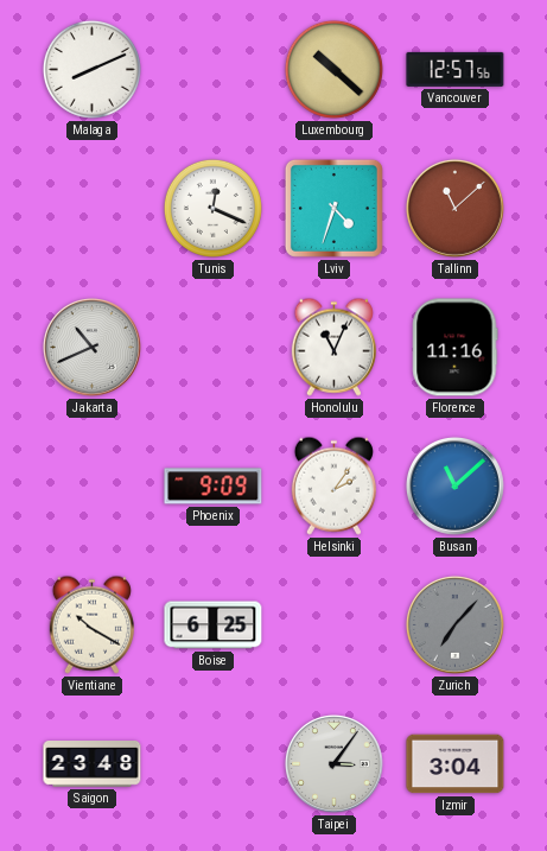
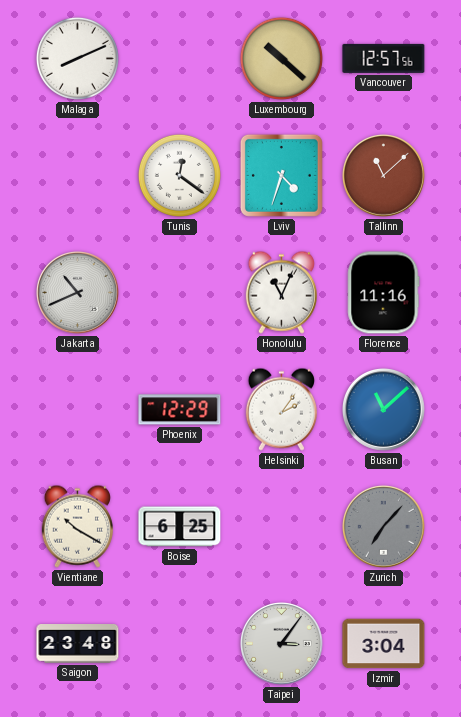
Tunis: 12:19 -> 12:21 (179, 175)
Phoenix: 9:09 -> 12:29 (180, 410)
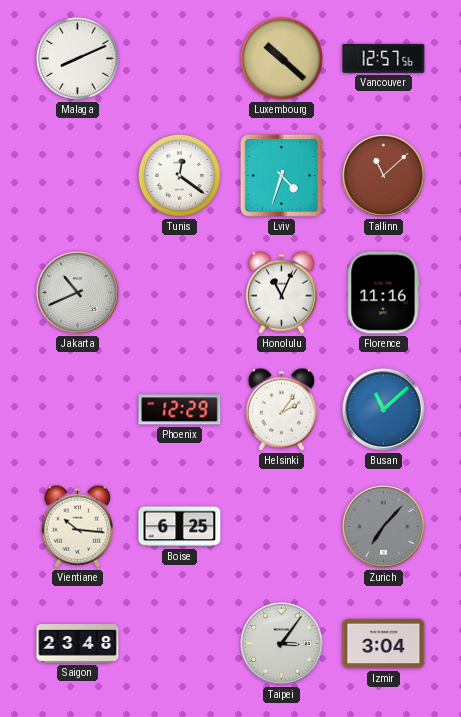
Vientiane: 10:20 -> 10:16 (77, 526)
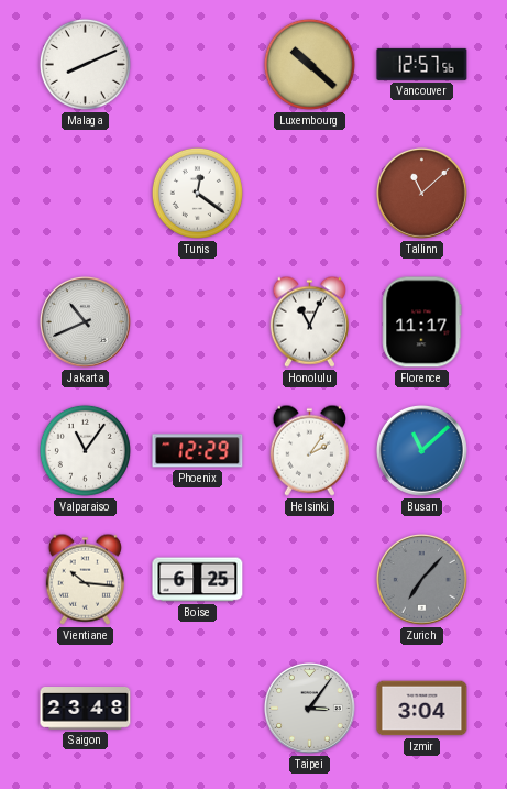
Lviv: 4:33 -> none (281, 175)
Florence: 11:16 -> 11:17 (422, 322)
Valparaiso: none -> 11:06 (85, 450)
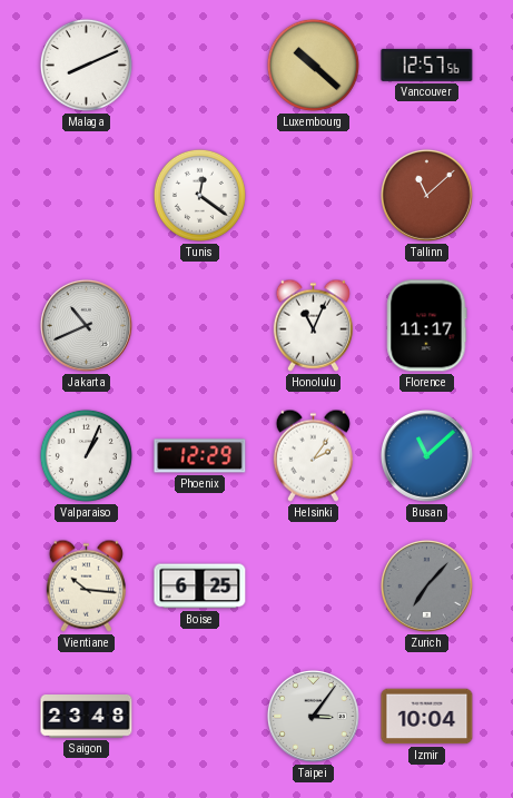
Valparaiso: 11:06 -> 1:04 (86, 455)
Izmir: 3:04 -> 10:04 (427, 717)
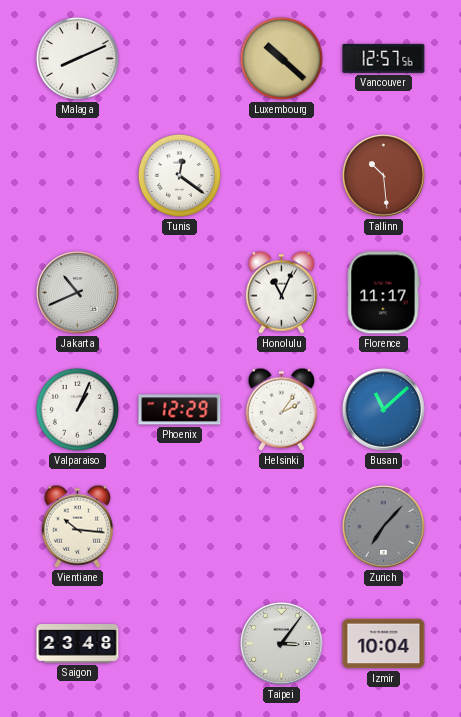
Tallinn: 11:08 -> 10:29 (383, 175)
Boise: 6:25 -> none (200, 587)
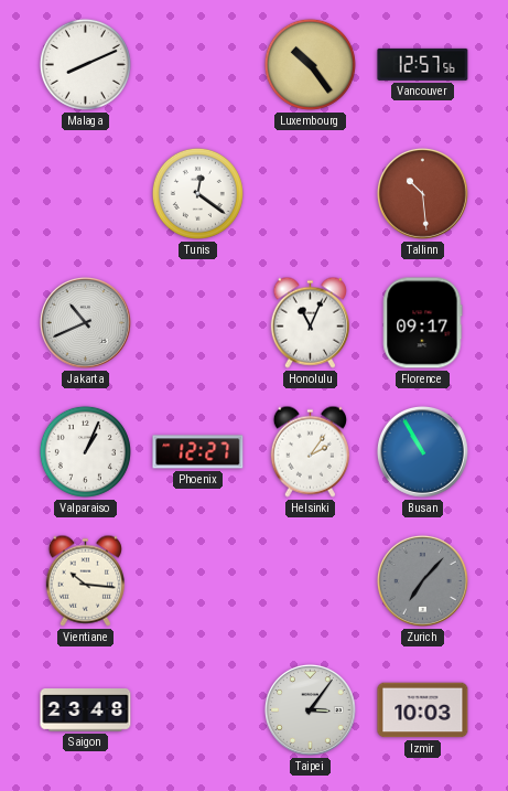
Luxembourg: 10:22 -> 10:24 (310, 64)
Florence: 11:17 -> 09:17 (423, 323)
Phoenix: 12:29 -> 12:27 (198, 452)
Busan: 11:08 -> 10:55 (422, 451)
Izmir: 10:04 -> 10:03 (423, 710)
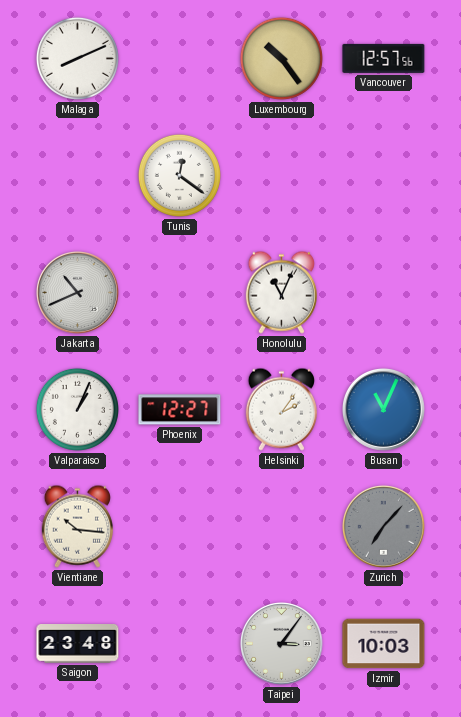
Tallinn: 10:29 -> none (422, 193)
Florence: 09:17 -> none (423, 323)
Busan: 10:55 -> 11:04 (383, 409)
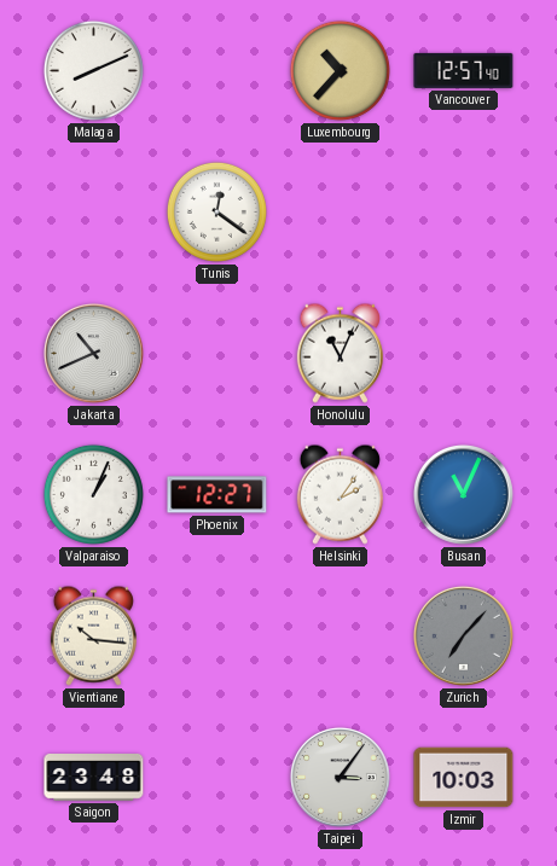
Luxembourg: 10:24 -> 10:37 (340, 70)
Vancouver: 12:57:56 -> 12:57:40 (464, 70)
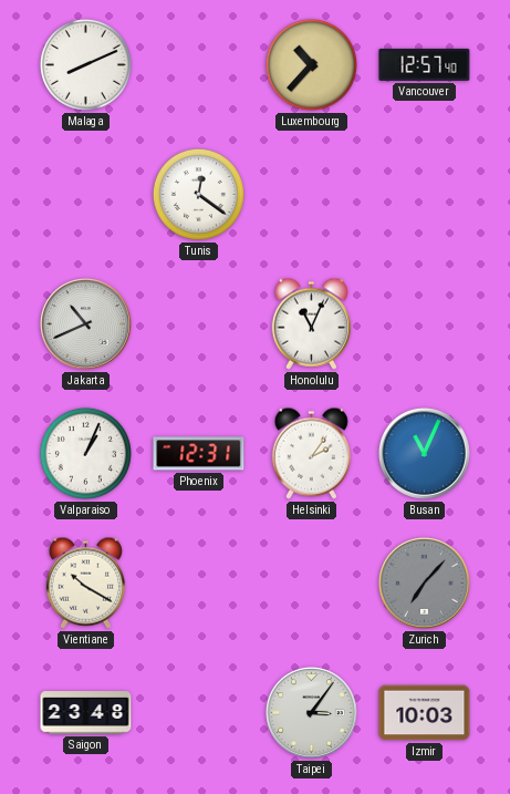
Phoenix: 12:27 -> 12:31 (199, 454)
Vientiane: 10:16 -> 10:20 (85, 582)
